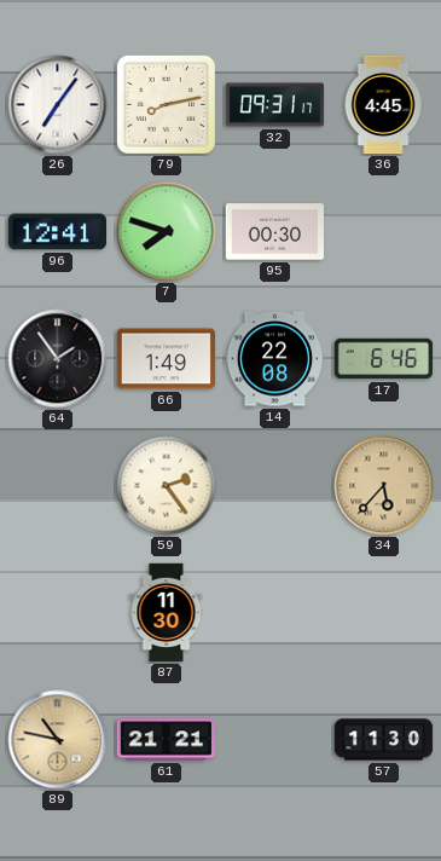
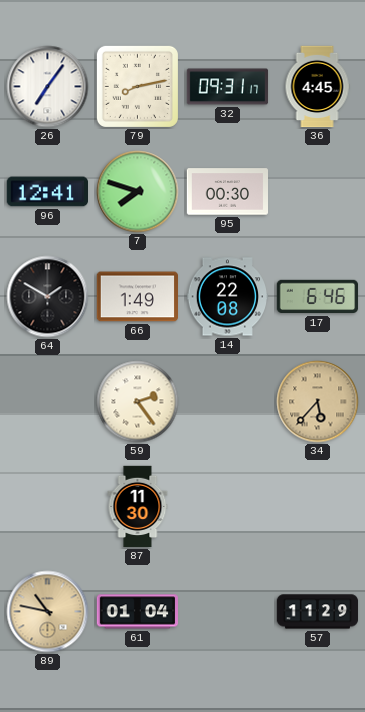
64: 1:54 -> 1:50 (48, 297)
61: 21:21 -> 01:04 (137, 612)
57: 11:30 -> 11:29 (318, 612)
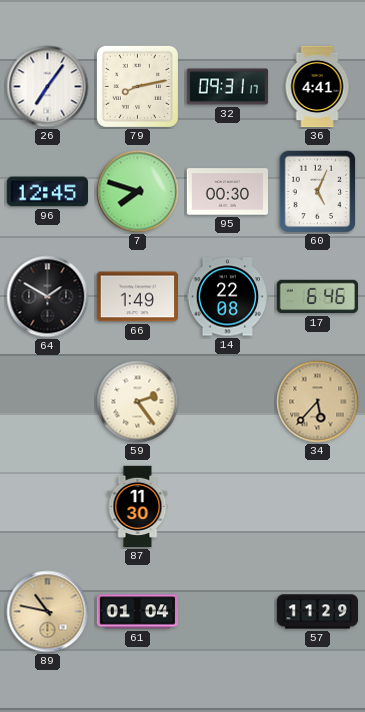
36: 4:45 -> 4:41 (317, 87)
96: 12:41 -> 12:45 (47, 192)
60: none -> 5:04 (318, 192)
